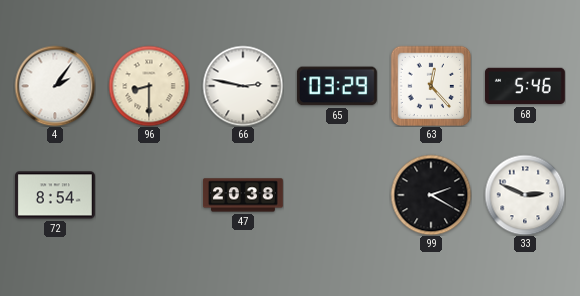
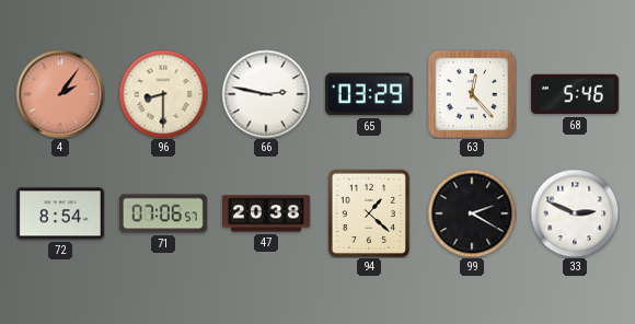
4 dial: white -> salmon (60, 94)
71: none -> 07:06 (163, 213)
94: none -> 1:22 (369, 213)
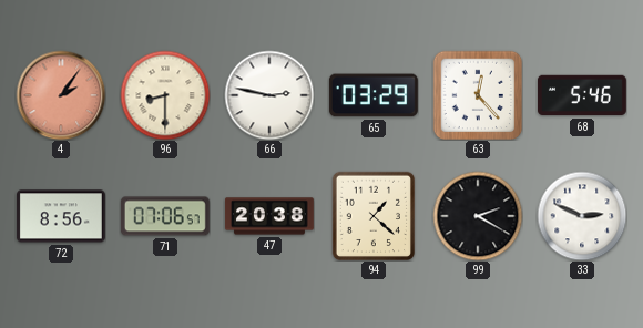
72: 8:54 -> 8:56 (61, 216)
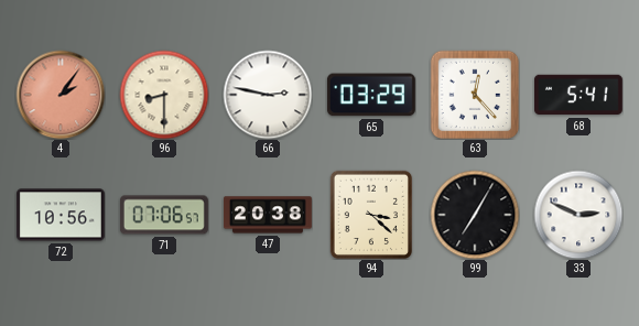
68: 5:46 -> 5:41 (578, 95)
72: 8:56 -> 10:56 (61, 215)
94: 1:22 -> 3:22 (371, 215)
99: 2:20 -> 7:05 (475, 215)
